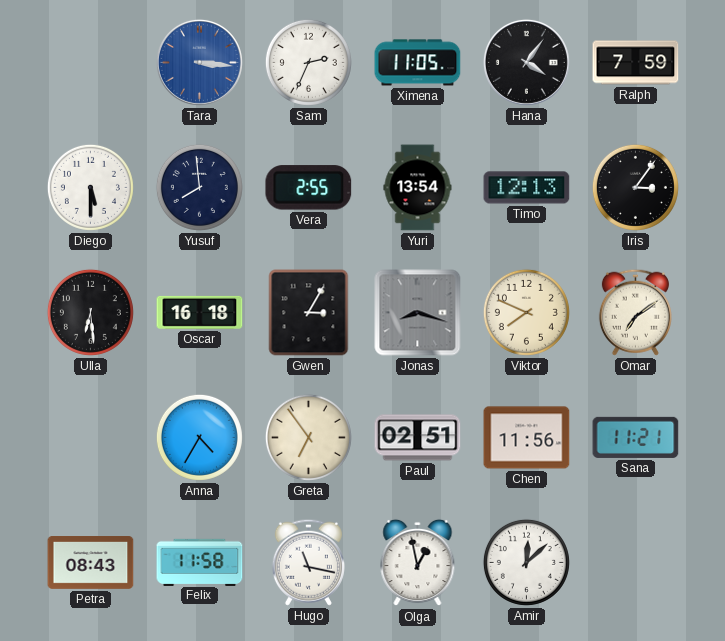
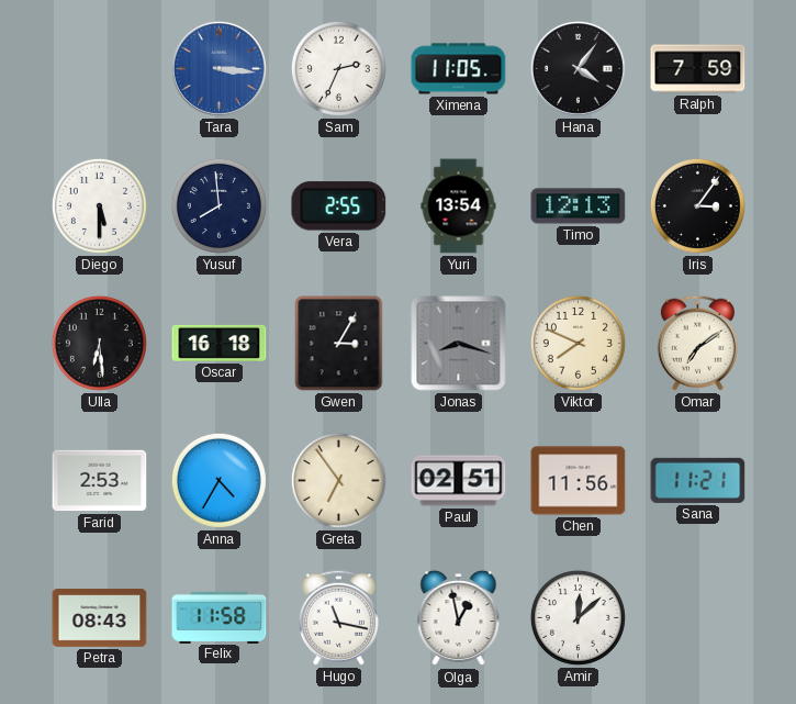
Farid: none -> 2:53 (100, 481)
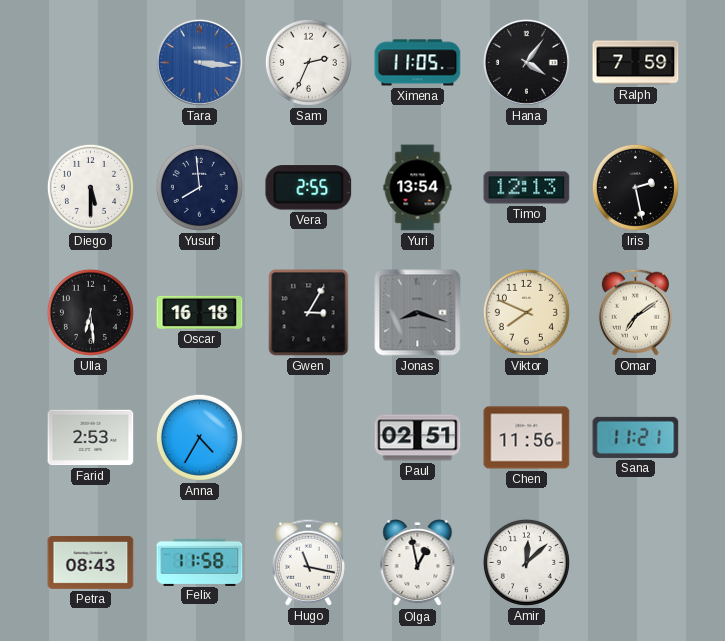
Iris: 3:06 -> 2:28 (635, 187)
Greta: 6:54 -> none (338, 480)
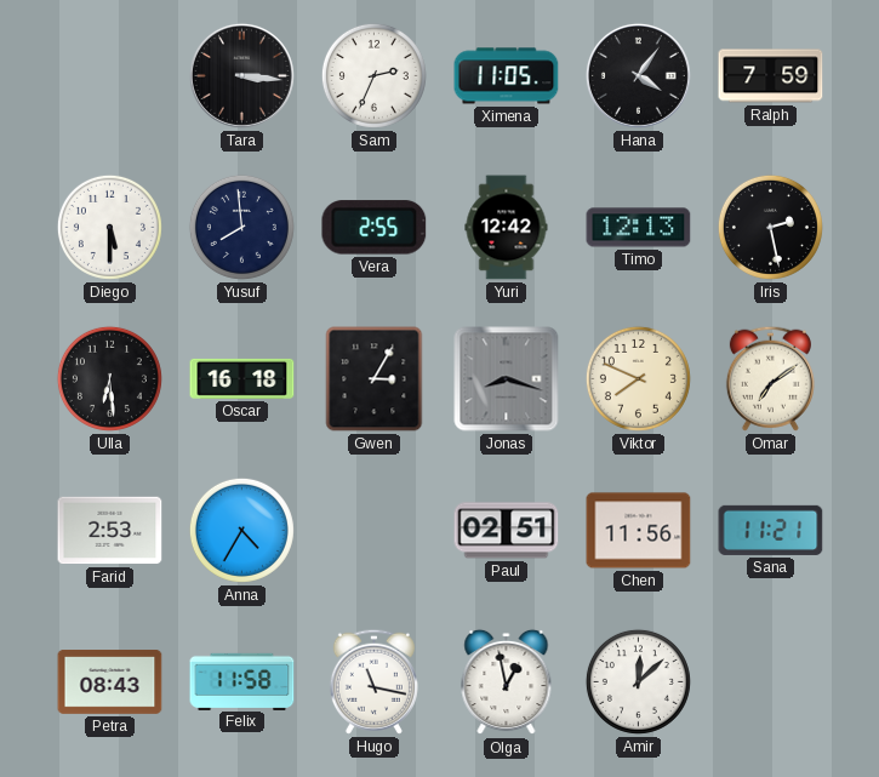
Tara dial: blue -> black (241, 75)
Yuri: 13:54 -> 12:42 (507, 228)
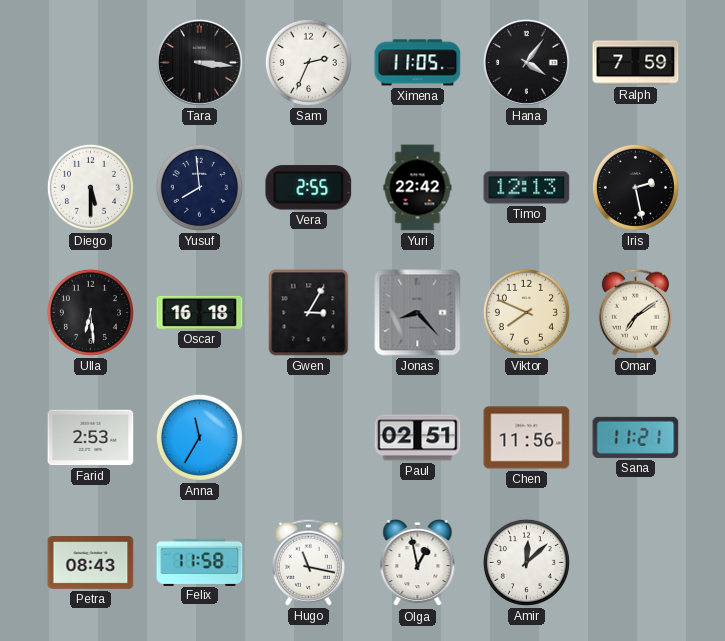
Yuri: 12:42 -> 22:42 (418, 188)
Jonas: 8:18 -> 8:23 (418, 313)
Anna: 4:35 -> 11:35 (199, 437)
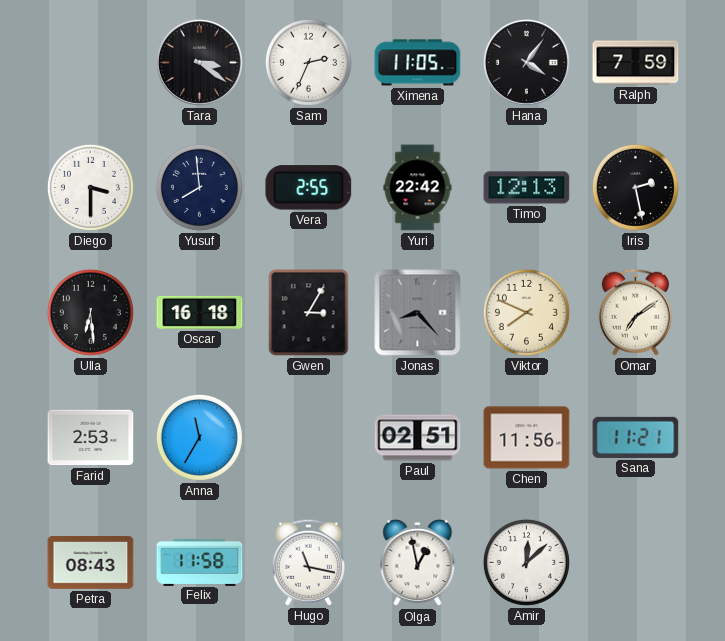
Tara: 3:16 -> 3:21 (199, 62)
Diego: 5:30 -> 3:30 (90, 187)
